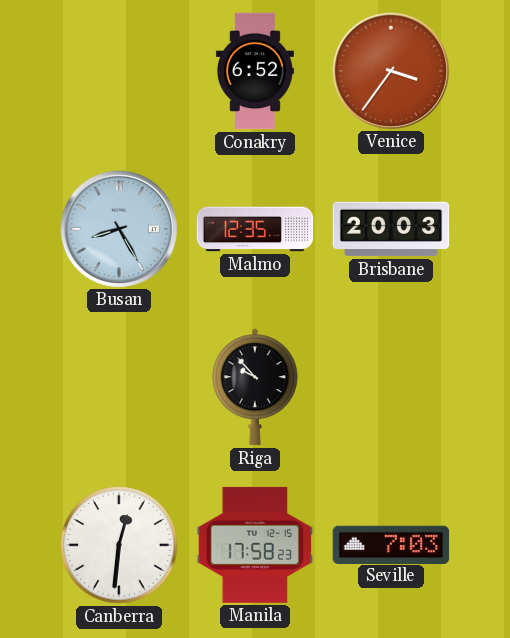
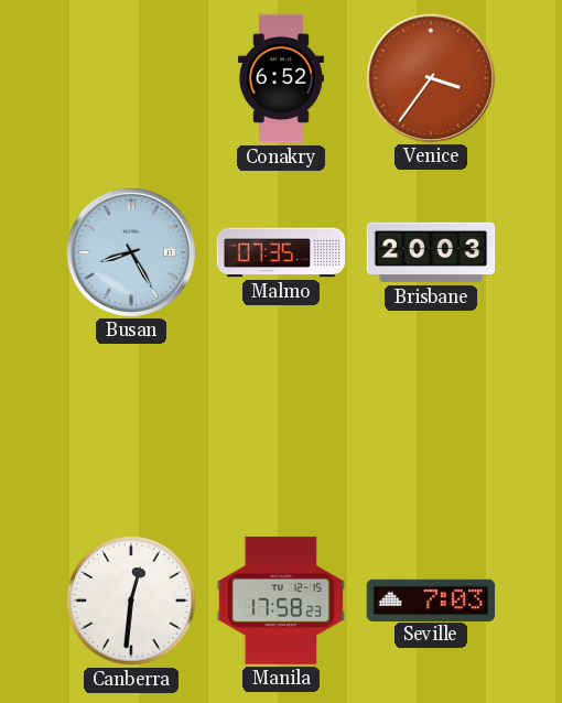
Malmo: 12:35 -> 07:35 (281, 252)
Riga: 9:53 -> none (255, 387)
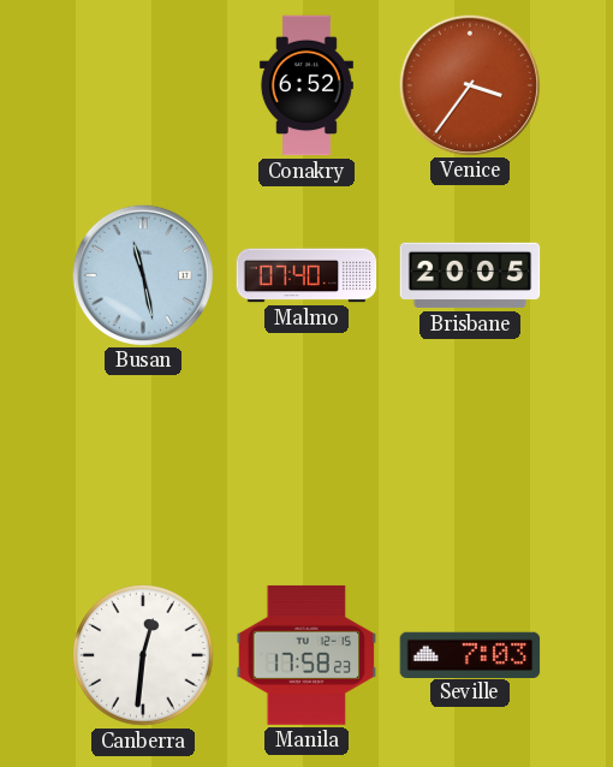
Busan: 8:25 -> 11:28 (142, 274)
Malmo: 07:35 -> 07:40 (306, 275)
Brisbane: 20:03 -> 20:05 (470, 275)
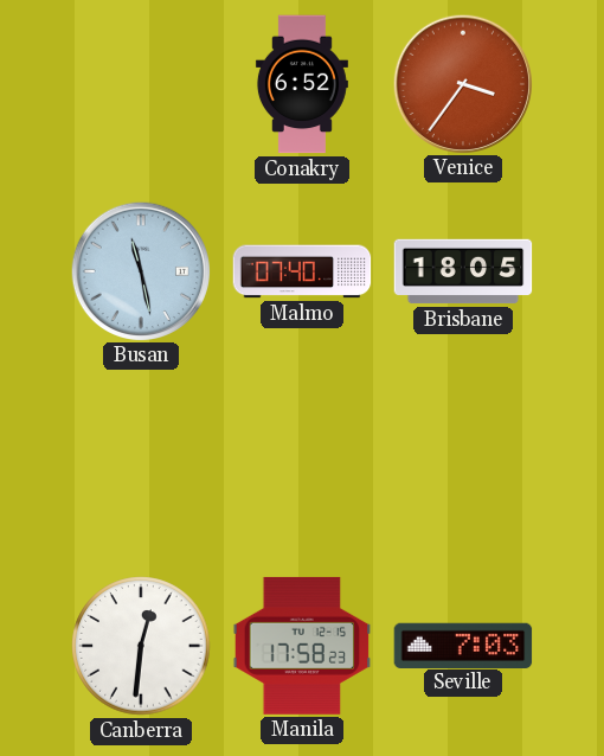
Brisbane: 20:05 -> 18:05 (463, 271)
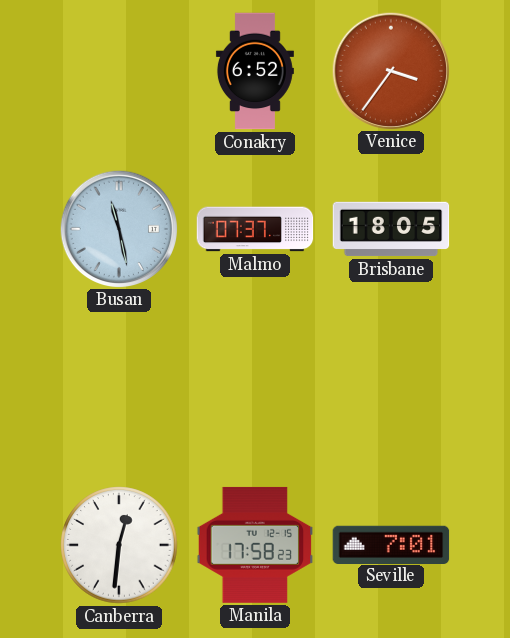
Malmo: 07:40 -> 07:37 (255, 229)
Seville: 7:03 -> 7:01 (391, 544)
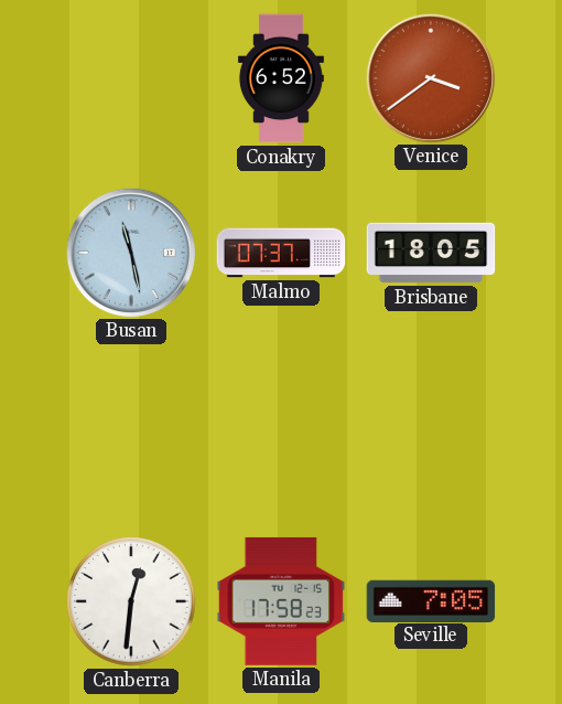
Venice: 3:36 -> 3:39 (430, 77)
Seville: 7:01 -> 7:05 (431, 600)
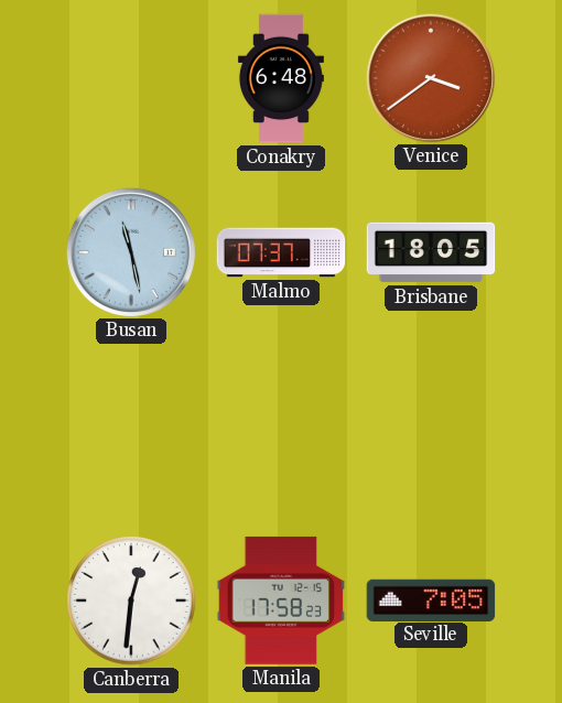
Conakry: 6:52 -> 6:48 (281, 78)
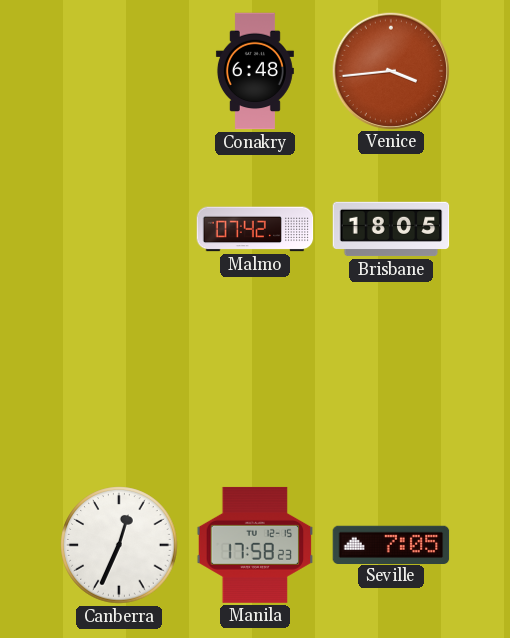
Venice: 3:39 -> 3:44 (390, 70)
Busan: 11:28 -> none (130, 251)
Malmo: 07:37 -> 07:42 (255, 229)
Canberra: 12:31 -> 12:34 (119, 545)
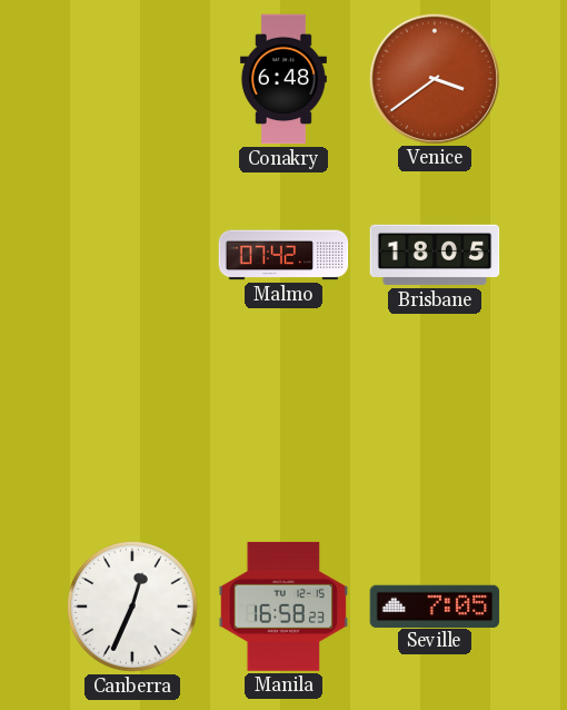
Venice: 3:44 -> 3:39 (434, 78)
Manila: 17:58 -> 16:58 (283, 607)
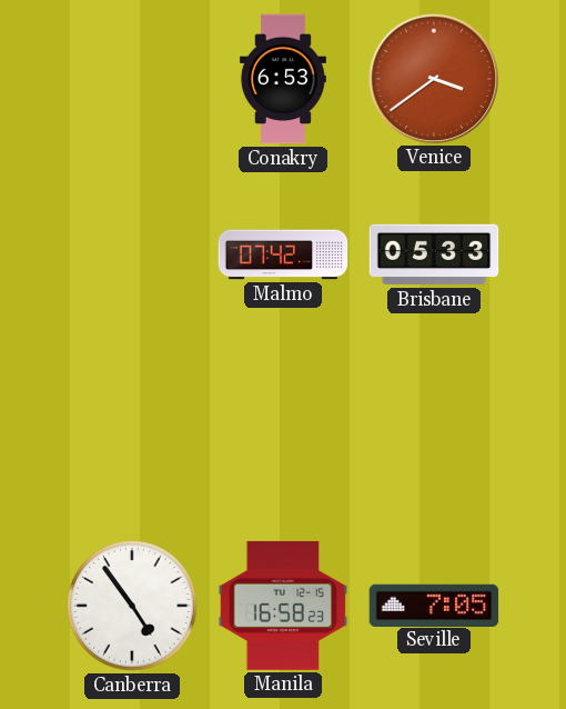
Conakry: 6:48 -> 6:53 (283, 79)
Brisbane: 18:05 -> 05:33 (434, 254)
Canberra: 12:34 -> 4:54 (132, 606)
